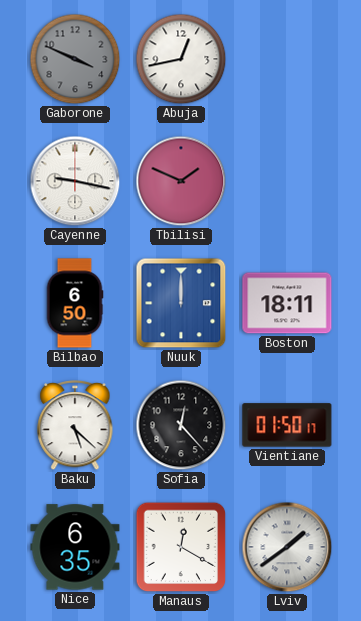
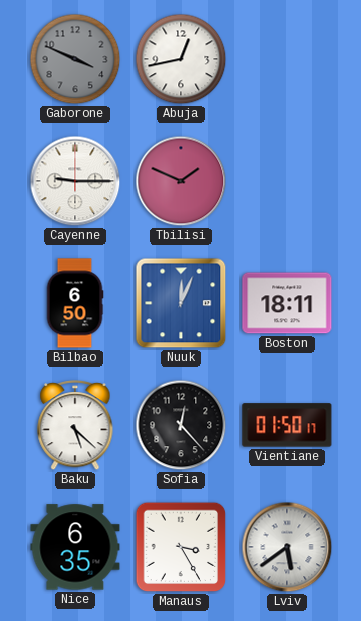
Cayenne: 9:17 -> 9:15 (75, 181)
Nuuk: 12:00 -> 12:04 (181, 303)
Manaus: 12:20 -> 3:25 (181, 547)
Lviv: 1:39 -> 5:39 (287, 547)
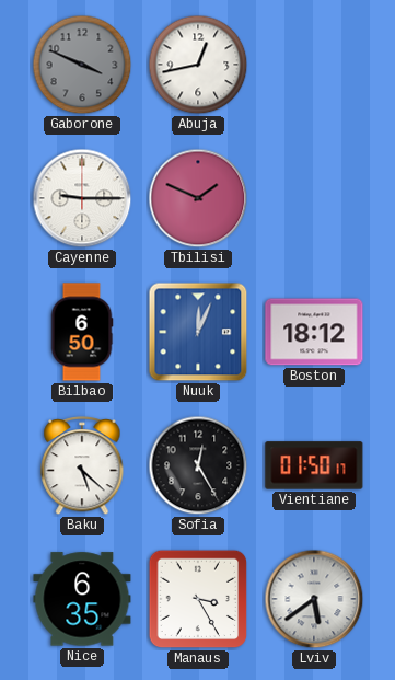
Boston: 18:11 -> 18:12 (314, 332)
Sofia: 12:23 -> 12:25 (198, 465)
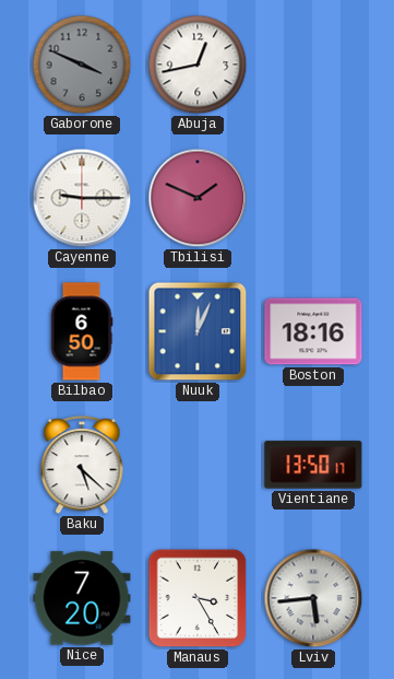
Boston: 18:12 -> 18:16 (313, 331)
Sofia: 12:25 -> none (198, 465)
Vientiane: 01:50 -> 13:50 (313, 465)
Nice: 6:35 -> 7:20 (82, 598)
Lviv: 5:39 -> 5:44 (313, 598)
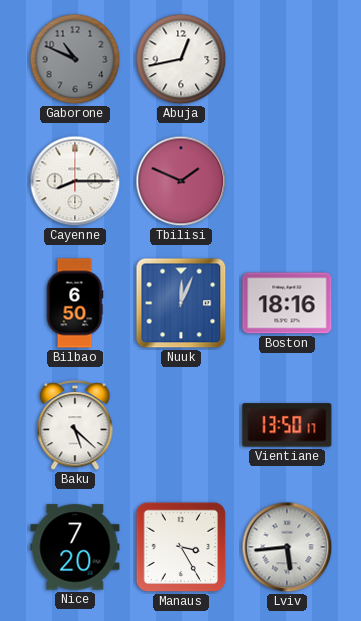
Gaborone: 3:49 -> 10:49 (75, 59)
Cayenne: 9:15 -> 8:15 (75, 181)
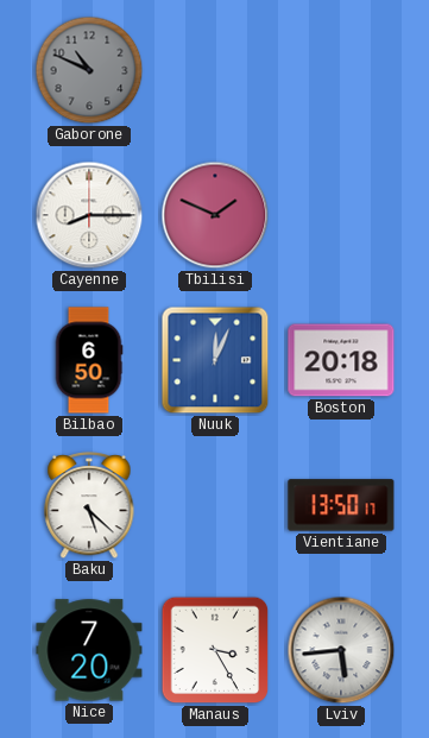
Abuja: 12:43 -> none (181, 59)
Boston: 18:16 -> 20:18 (341, 360)
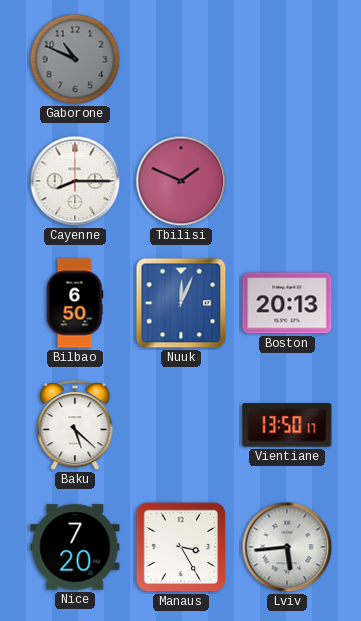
Boston: 20:18 -> 20:13 (287, 303)
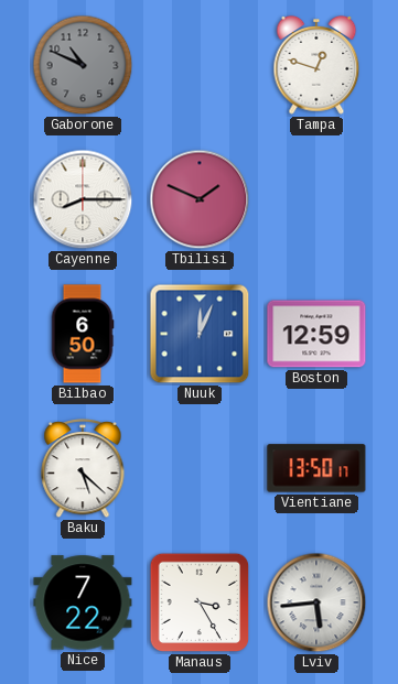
Tampa: none -> 12:48 (316, 65)
Boston: 20:13 -> 12:59 (316, 334)
Nice: 7:20 -> 7:22 (83, 602)
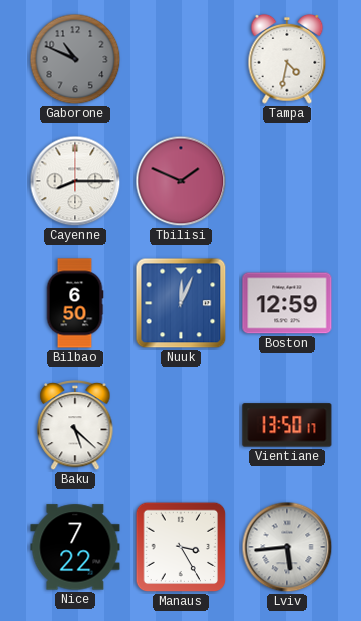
Tampa: 12:48 -> 4:32 (287, 59)
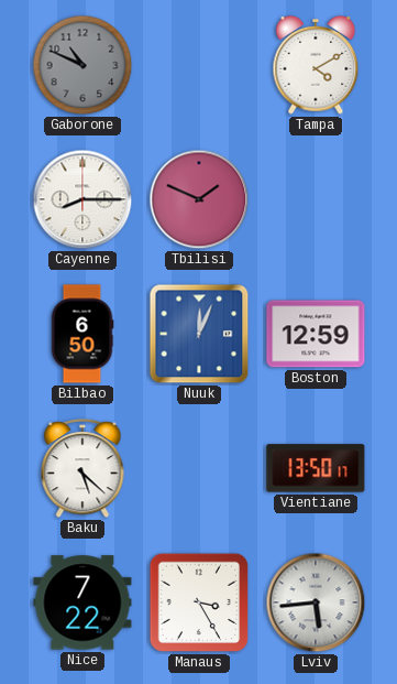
Tampa: 4:32 -> 4:10 (316, 65)
